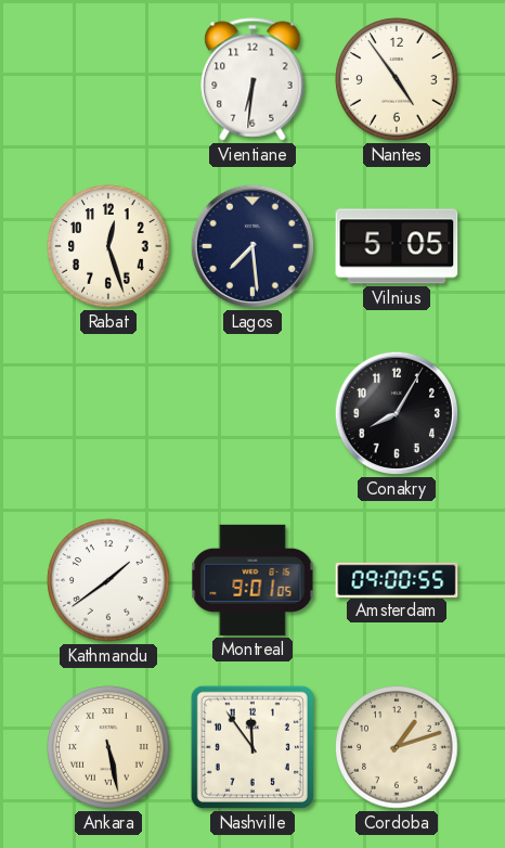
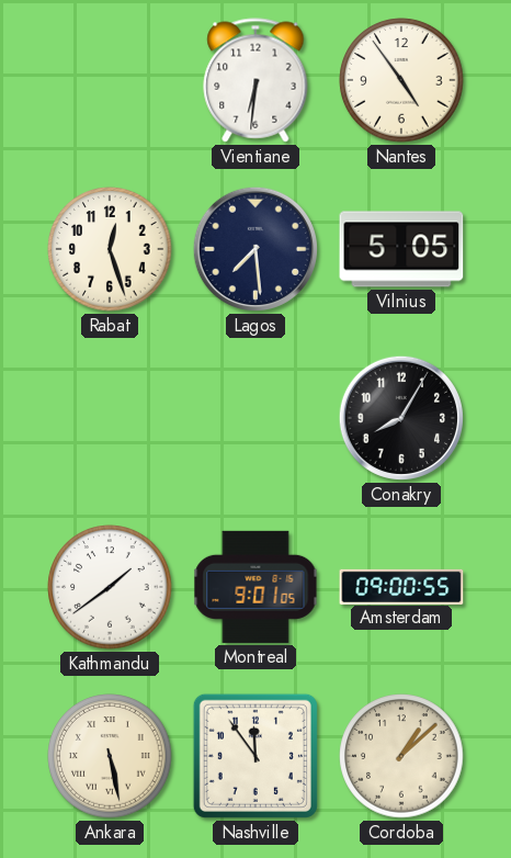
Cordoba: 1:12 -> 1:08 (401, 756)
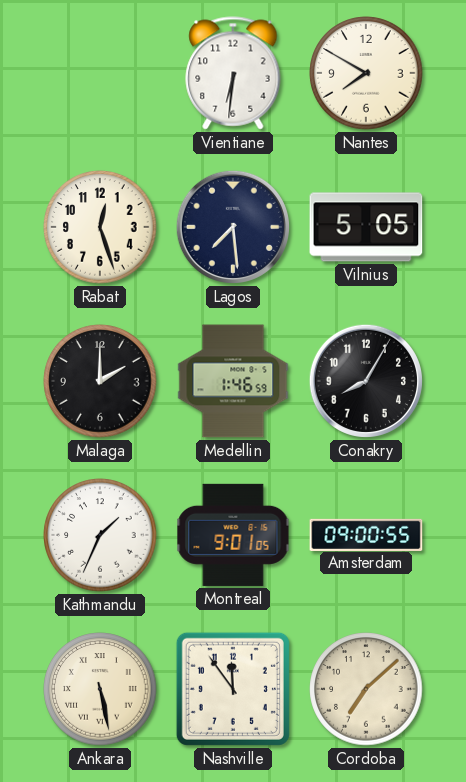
Nantes: 4:54 -> 7:50 (366, 73)
Malaga: none -> 2:00 (100, 381)
Medellin: none -> 1:46 (233, 381)
Kathmandu: 1:39 -> 1:34 (100, 535)
Cordoba: 1:08 -> 7:08 (366, 689)
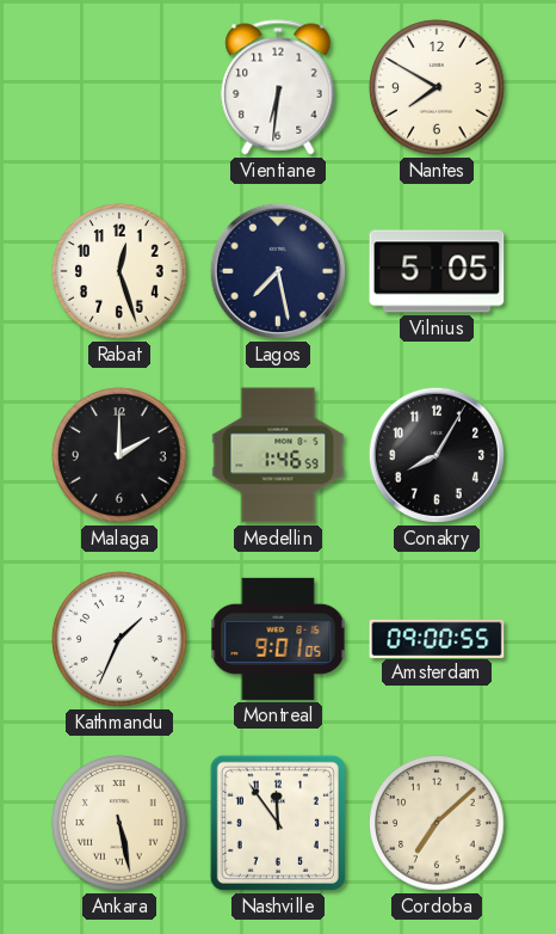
Lagos: 7:29 -> 7:28 (278, 271)
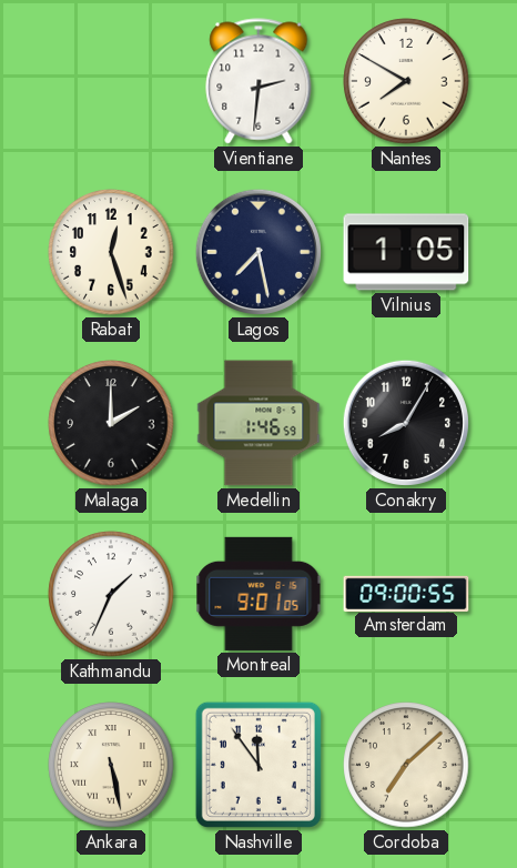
Vientiane: 6:31 -> 2:31 (258, 81)
Vilnius: 5:05 -> 1:05 (406, 252)
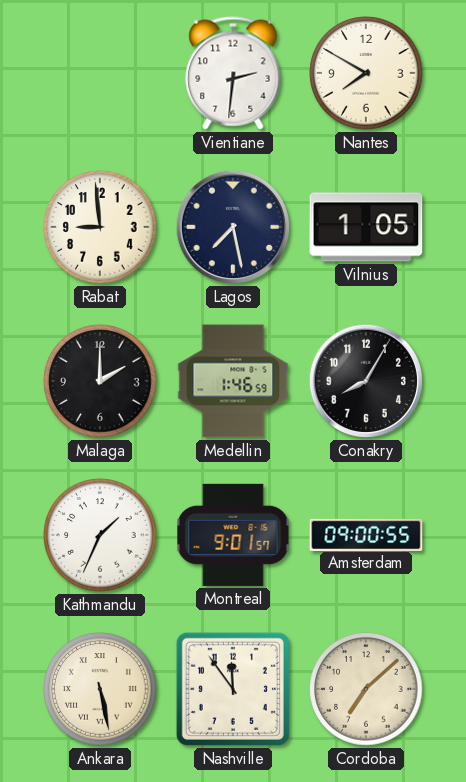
Rabat: 12:27 -> 8:59 (100, 227)
Montreal: 9:01:05 -> 9:01:57 (233, 535)
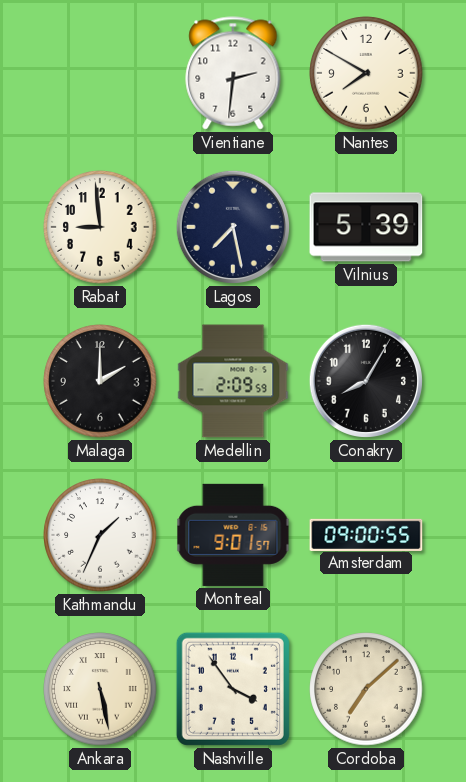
Vilnius: 1:05 -> 5:39 (366, 227)
Medellin: 1:46 -> 2:09 (233, 381)
Nashville: 11:54 -> 3:54 (233, 689)
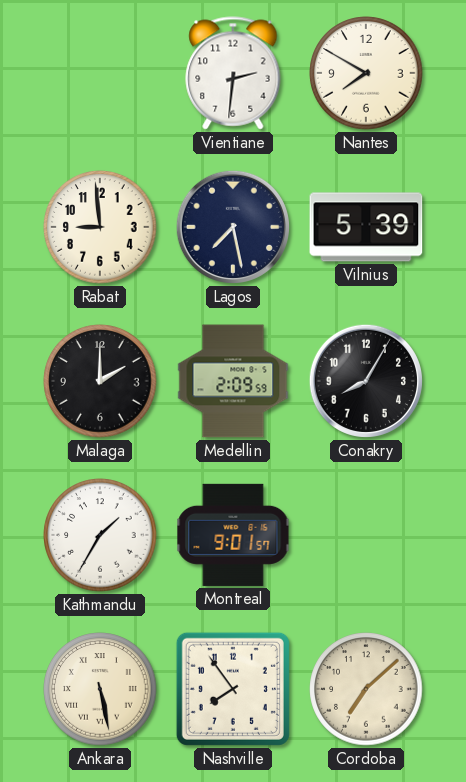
Kathmandu: 1:34 -> 1:35 (100, 535)
Amsterdam: 09:00 -> none (366, 534)
Nashville: 3:54 -> 7:54 (233, 689)
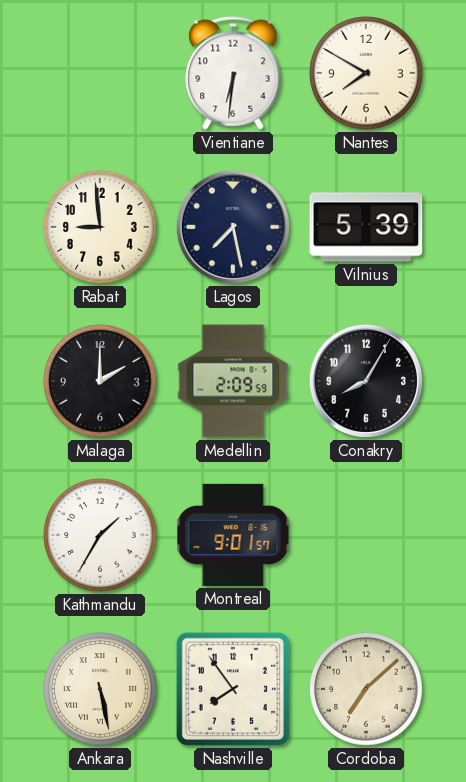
Vientiane: 2:31 -> 6:31 (233, 73)
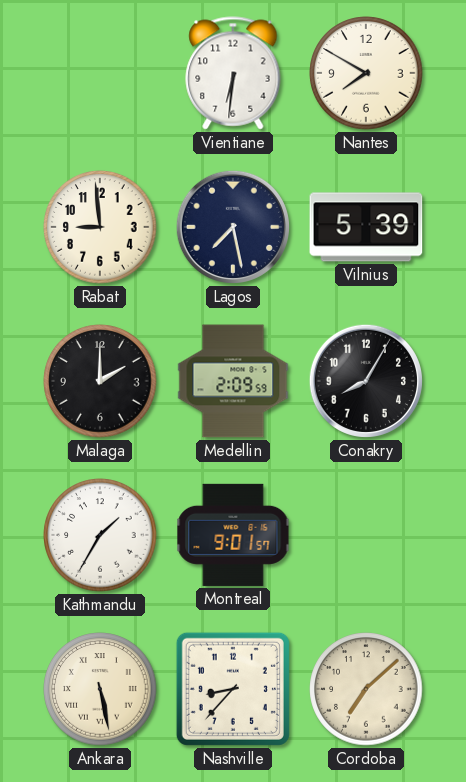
Nashville: 7:54 -> 8:37 (233, 689)
